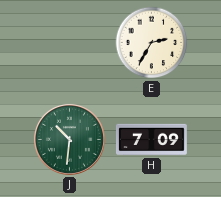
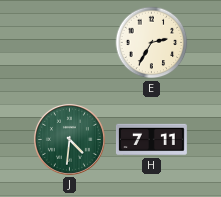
J: 10:31 -> 4:31 (69, 139)
H: 7:09 -> 7:11 (151, 140)
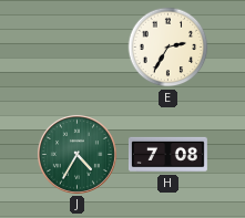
J: 4:31 -> 4:35 (76, 154)
H: 7:11 -> 7:08 (167, 155)
